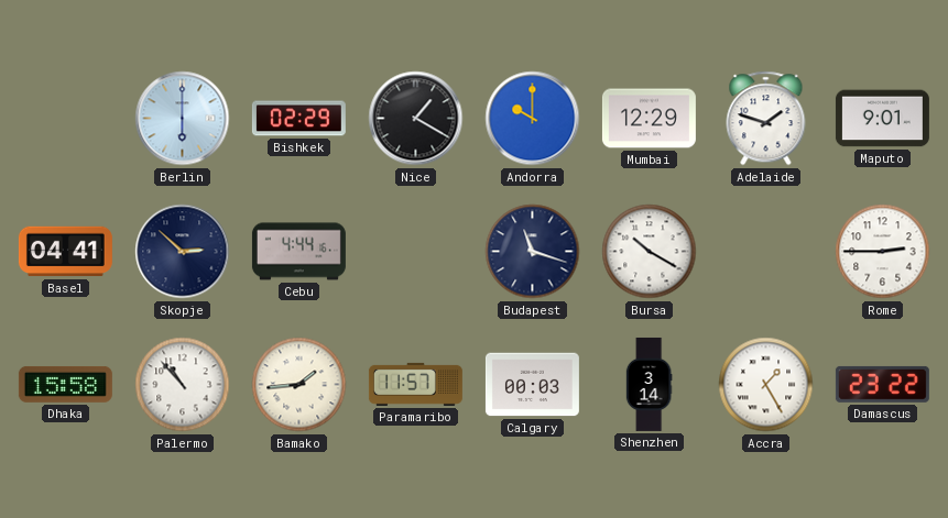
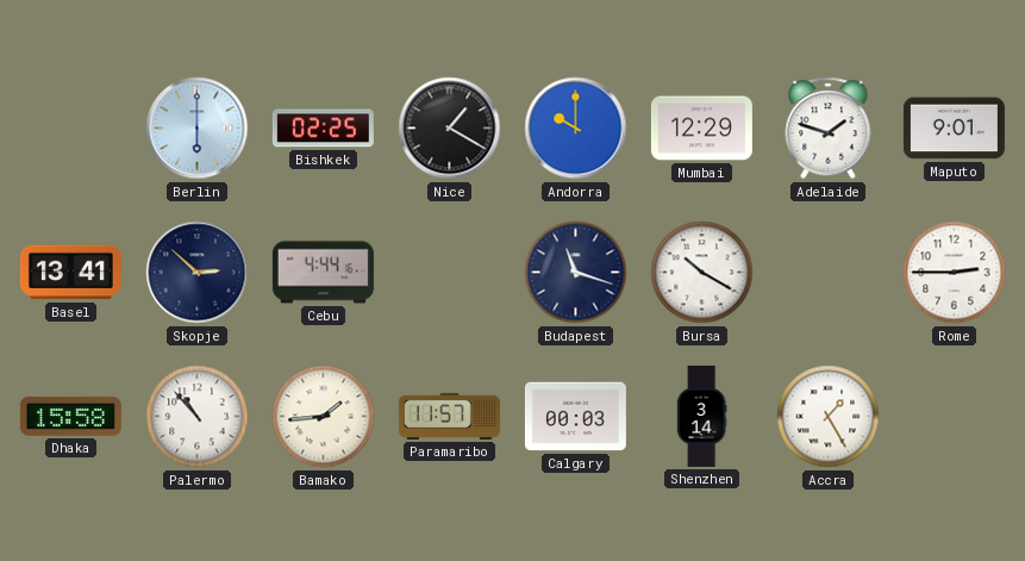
Bishkek: 02:29 -> 02:25 (323, 129)
Basel: 04:41 -> 13:41 (70, 273)
Damascus: 23:22 -> none (882, 384)
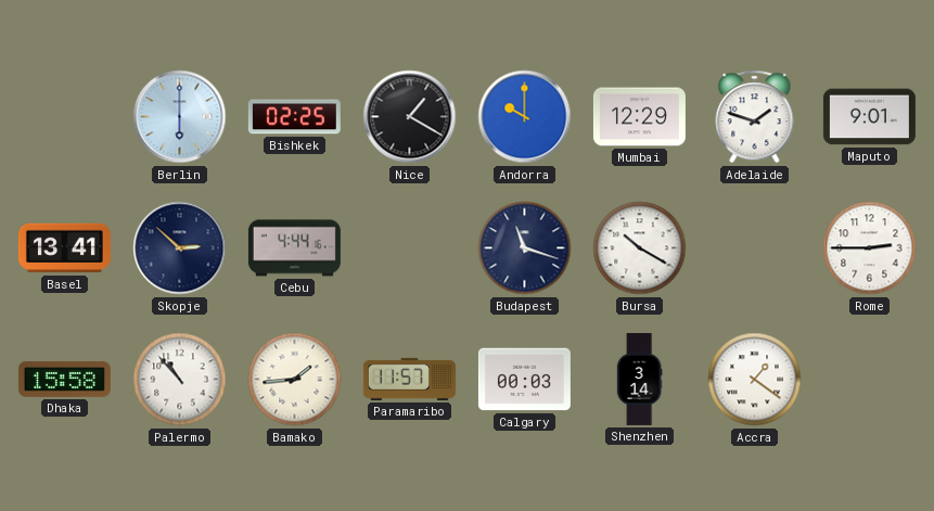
Accra: 1:25 -> 1:21 (755, 380)
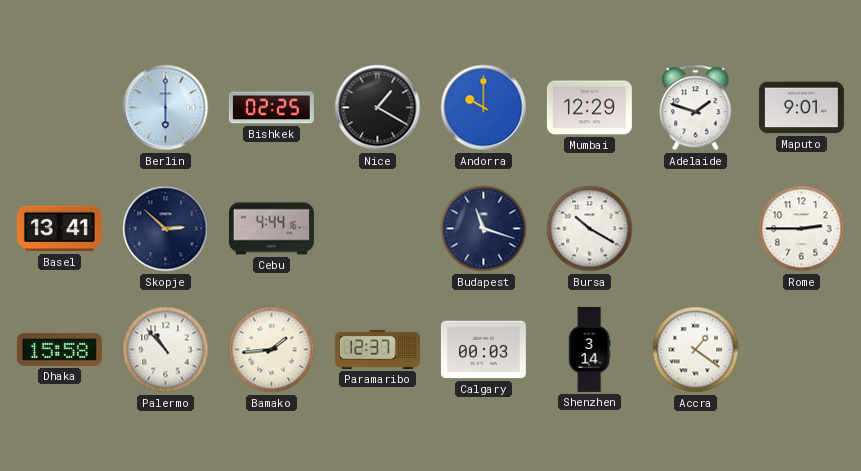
Paramaribo: 11:57 -> 12:37 (377, 349)
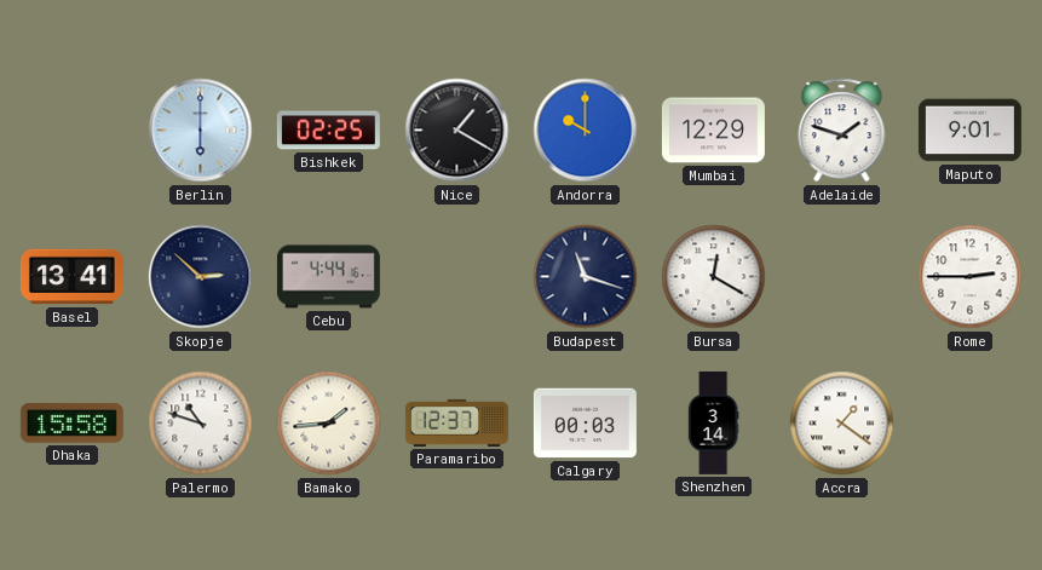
Bursa: 10:20 -> 12:20 (714, 277)
Palermo: 10:53 -> 10:48 (201, 424)
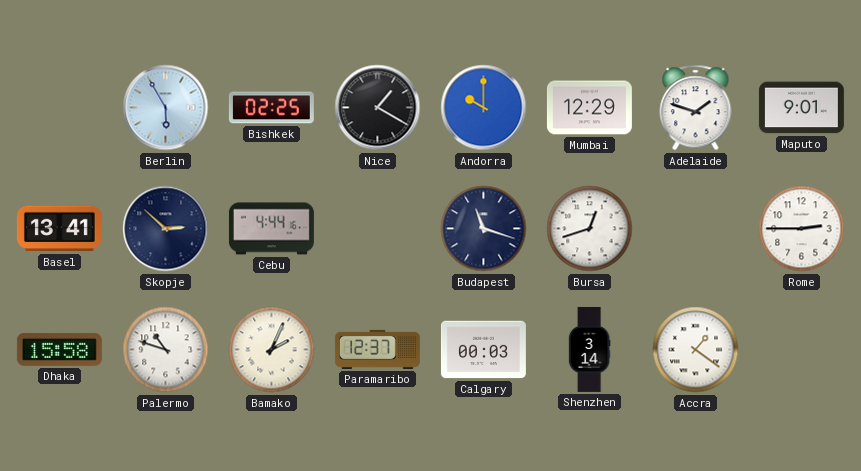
Berlin: 6:00 -> 5:55 (166, 108)
Bursa: 12:20 -> 12:42 (590, 229)
Bamako: 1:44 -> 2:04 (272, 350)
